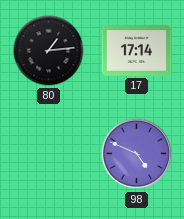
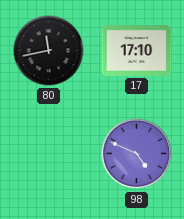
80: 1:14 -> 11:43 (49, 51)
17: 17:14 -> 17:10 (137, 51)
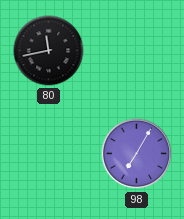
17: 17:10 -> none (137, 51)
98: 4:49 -> 7:05 (137, 154)
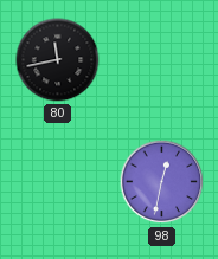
98: 7:05 -> 12:32 (162, 182)
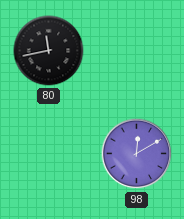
98: 12:32 -> 12:10 (137, 154)
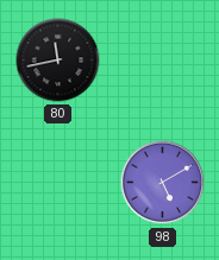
98: 12:10 -> 5:10 (163, 183)
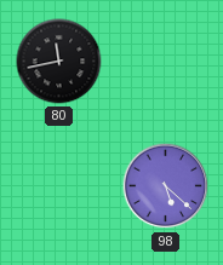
98: 5:10 -> 5:22 (166, 186)
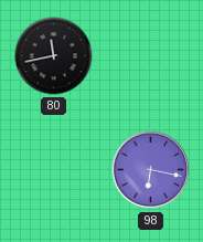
98: 5:22 -> 6:17 (151, 170)
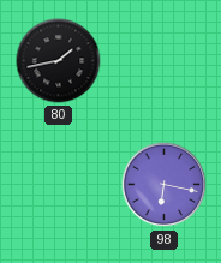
80: 11:43 -> 1:43 (59, 61)
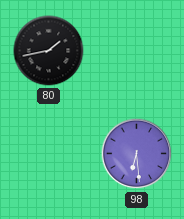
98: 6:17 -> 6:29 (137, 154)
